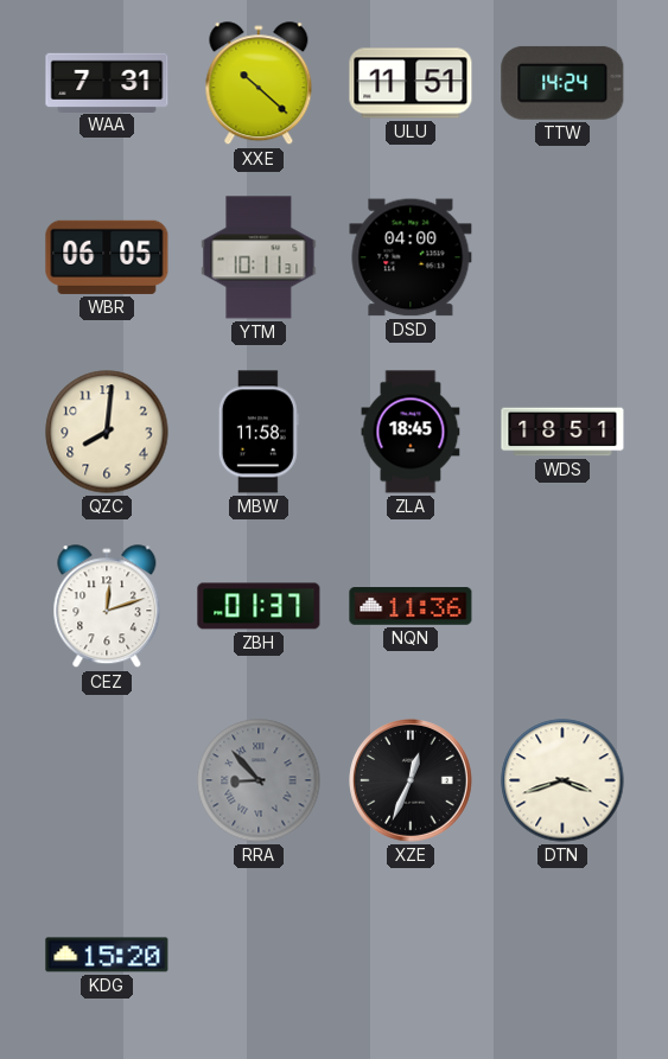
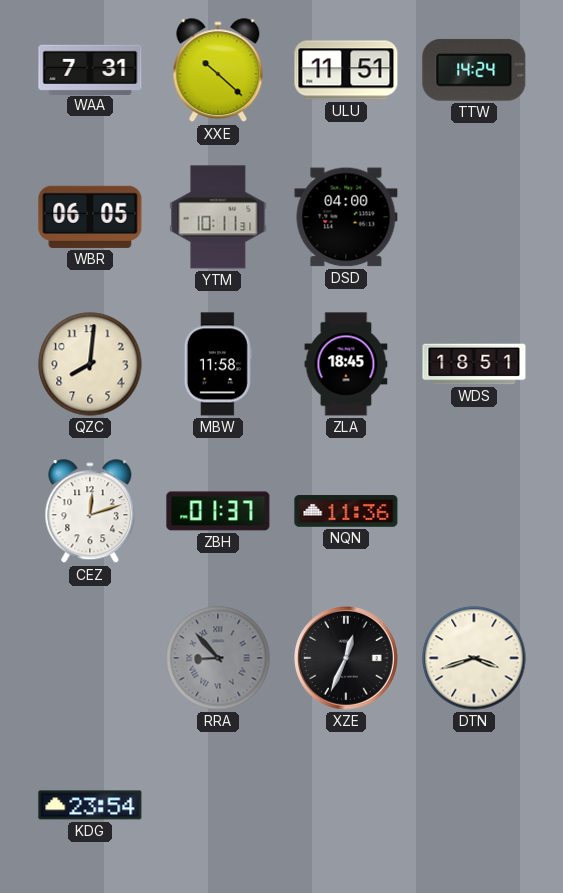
KDG: 15:20 -> 23:54 (90, 805)
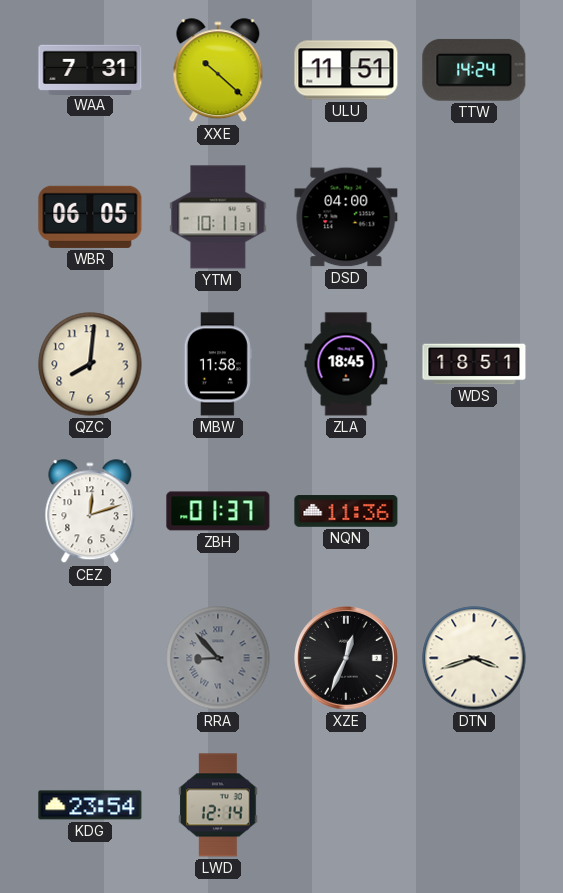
LWD: none -> 12:14 (218, 805)
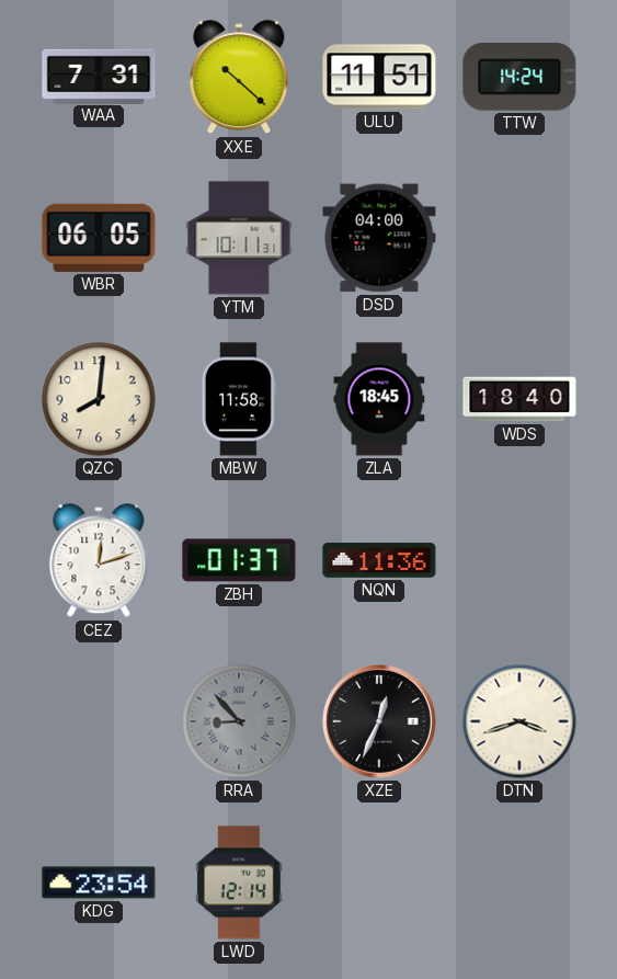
WDS: 18:51 -> 18:40 (519, 399)
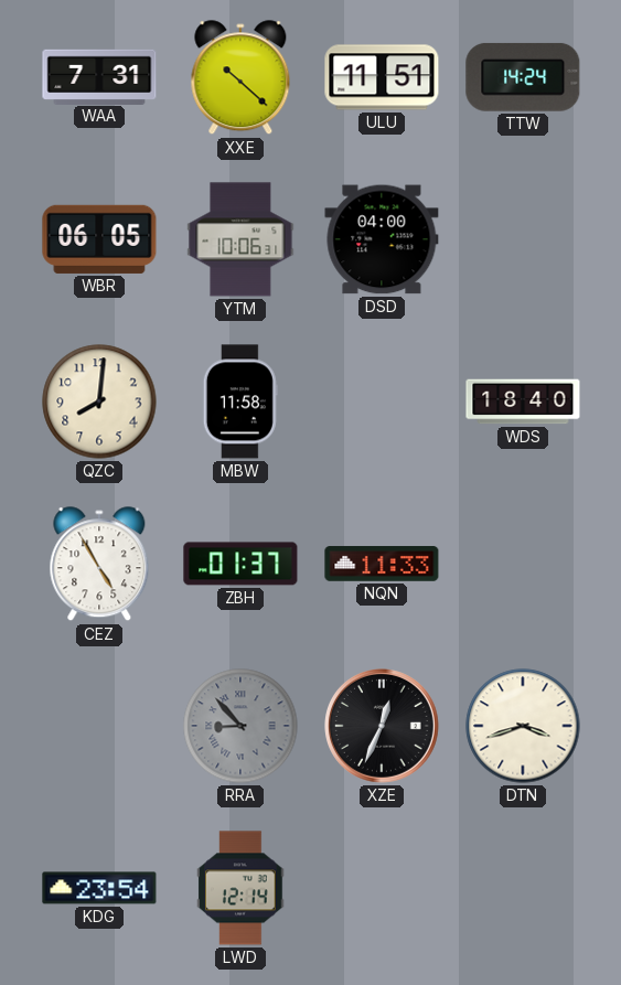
YTM: 10:11 -> 10:06 (240, 239)
ZLA: 18:45 -> none (379, 399)
CEZ: 12:12 -> 4:55 (99, 565)
NQN: 11:36 -> 11:33 (382, 564)
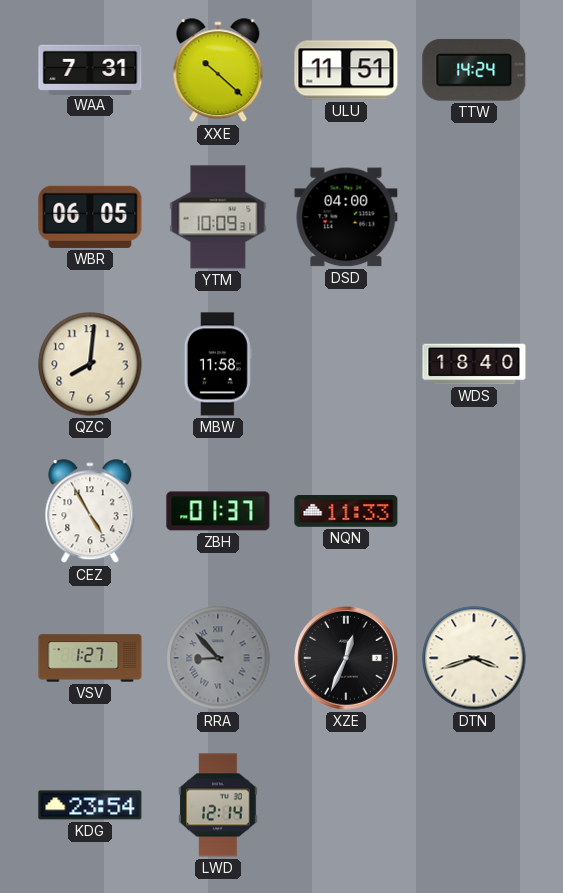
YTM: 10:06 -> 10:09 (218, 217)
VSV: none -> 1:27 (90, 658)
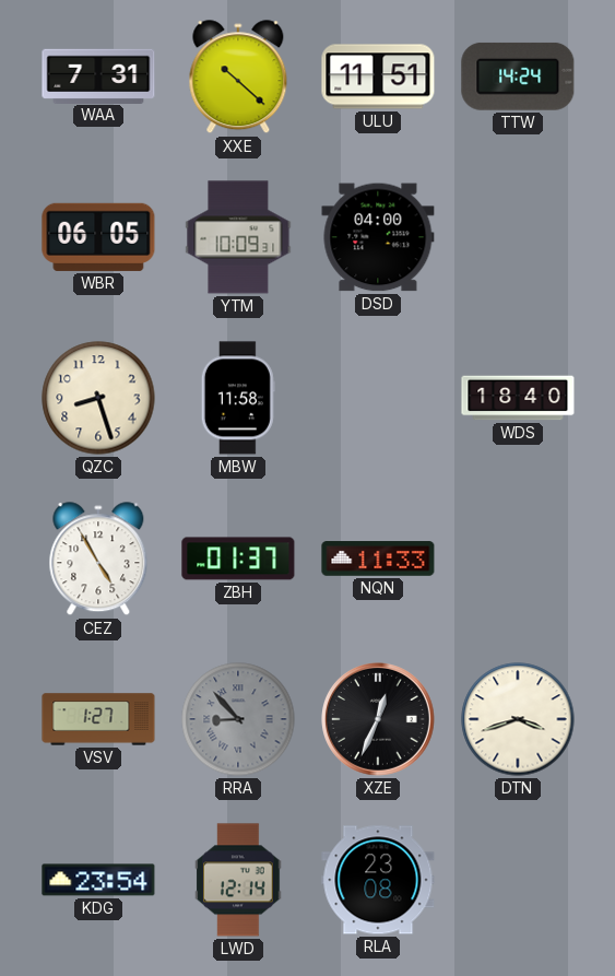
QZC: 8:01 -> 8:27 (98, 398)
RLA: none -> 23:08 (378, 880)
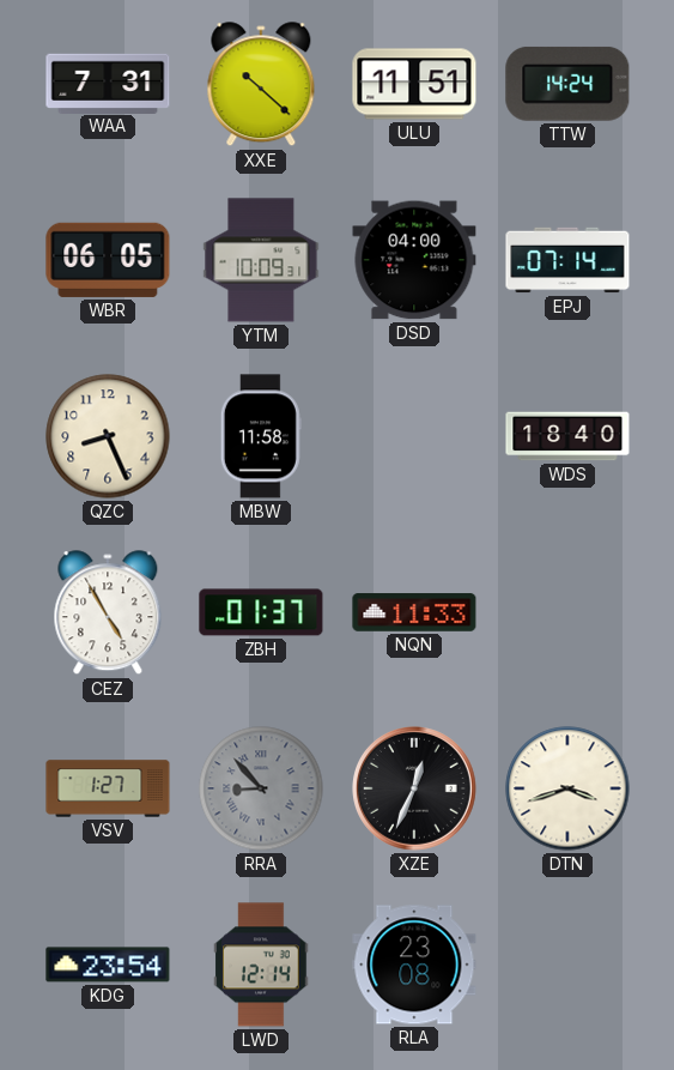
EPJ: none -> 07:14 (567, 260)
QZC: 8:27 -> 8:26 (108, 436)
